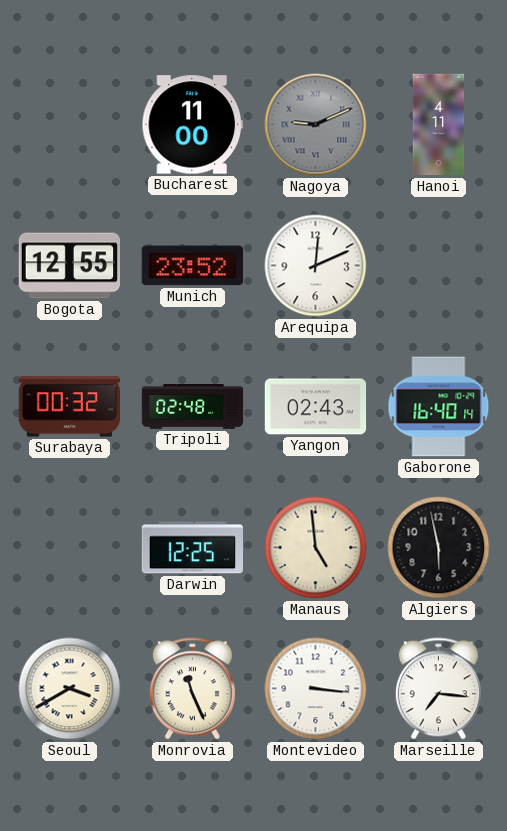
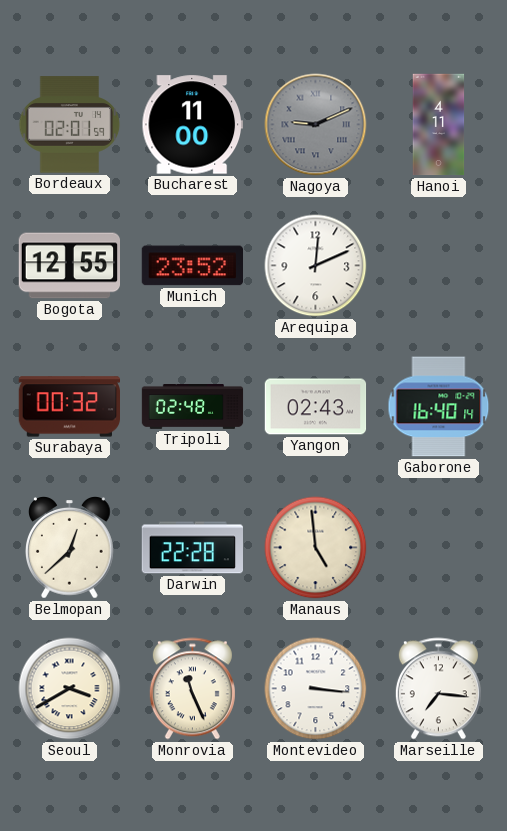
Bordeaux: none -> 02:01 (70, 125)
Belmopan: none -> 12:38 (70, 548)
Darwin: 12:25 -> 22:28 (192, 548)
Algiers: 5:58 -> none (439, 548)
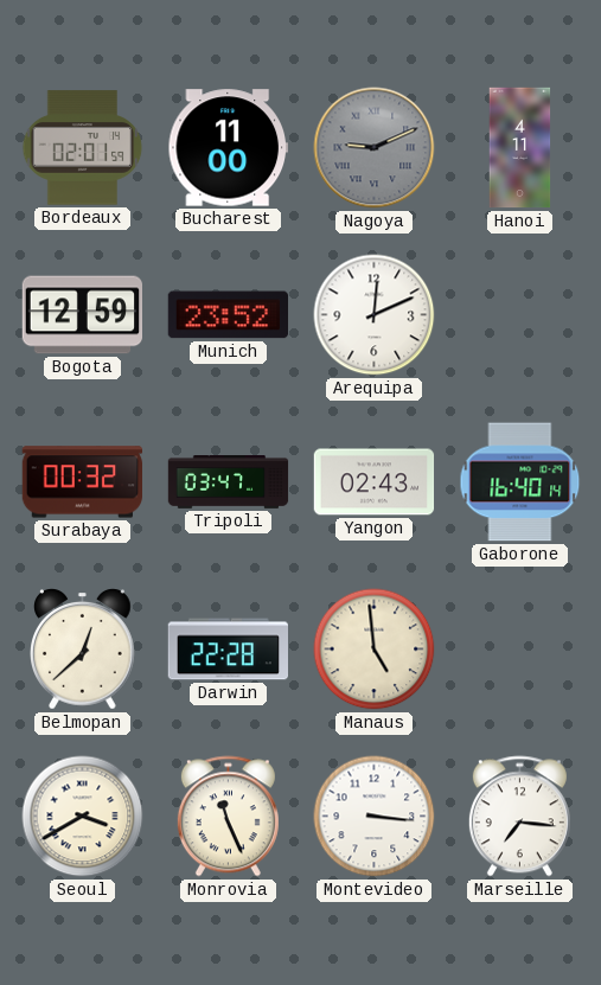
Bogota: 12:55 -> 12:59 (82, 315)
Tripoli: 02:48 -> 03:47 (229, 482)
